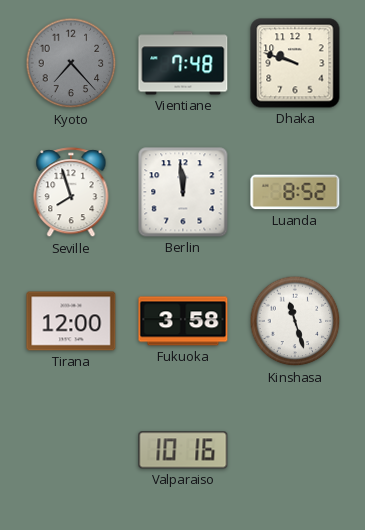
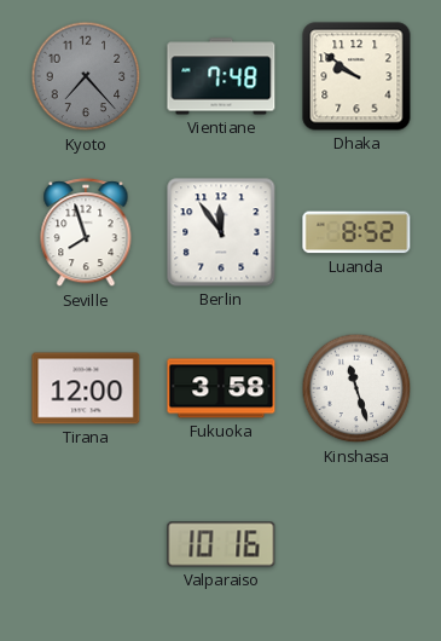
Dhaka: 9:48 -> 9:51 (356, 76)
Berlin: 11:59 -> 11:54 (221, 232)
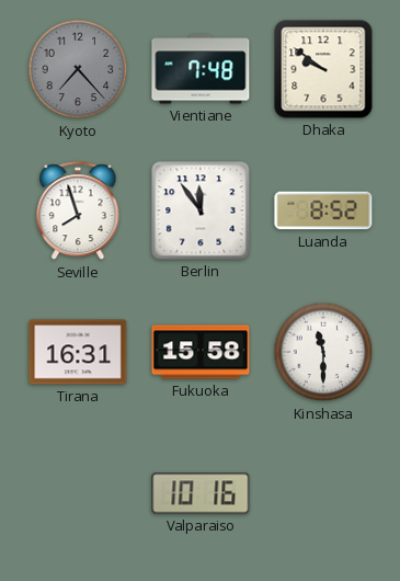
Tirana: 12:00 -> 16:31 (78, 352)
Fukuoka: 3:58 -> 15:58 (201, 352)
Kinshasa: 11:27 -> 11:30 (323, 352)
